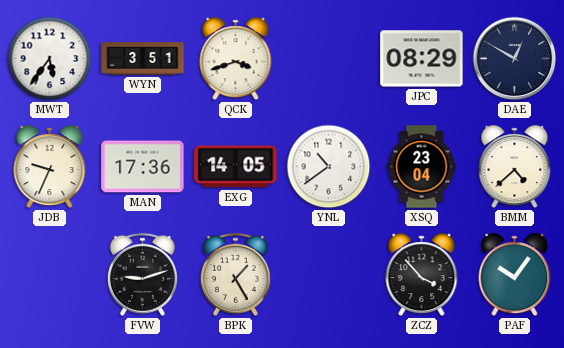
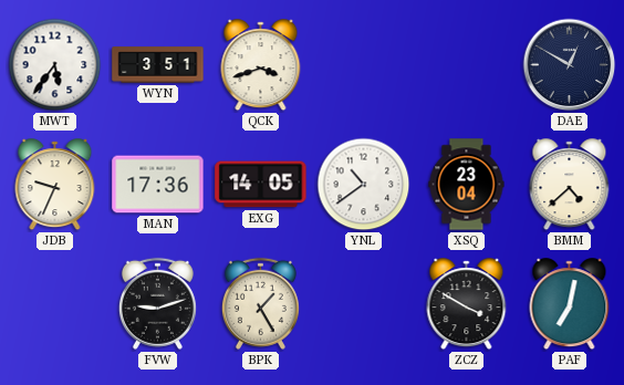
JPC: 08:29 -> none (422, 59)
ZCZ: 3:53 -> 3:50 (467, 304)
PAF: 10:06 -> 7:02 (570, 304)
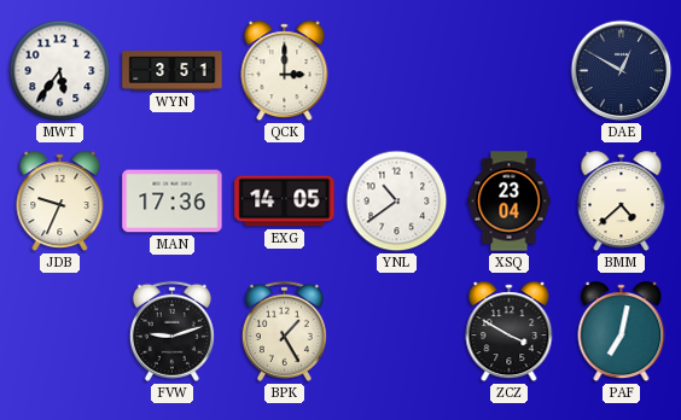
QCK: 3:42 -> 3:00 (285, 71)
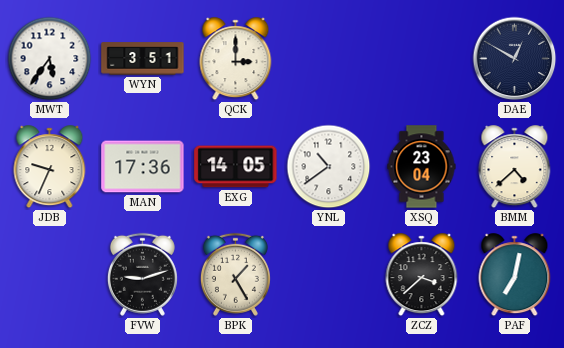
ZCZ: 3:50 -> 3:38 (422, 275)
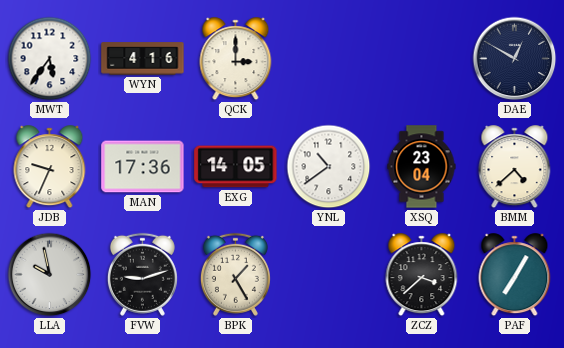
WYN: 3:51 -> 4:16 (143, 59)
LLA: none -> 9:58 (50, 275)
PAF: 7:02 -> 7:05 (515, 275)
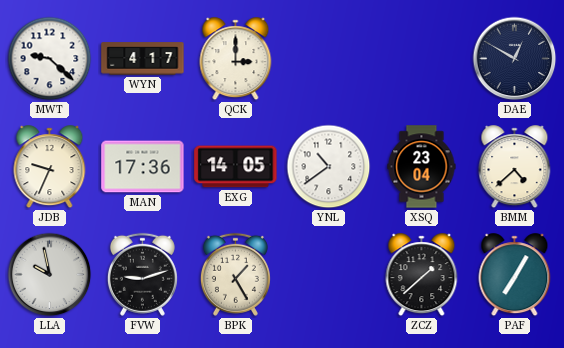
MWT: 5:36 -> 9:22 (50, 59)
WYN: 4:16 -> 4:17 (143, 59)
ZCZ: 3:38 -> 1:38 (422, 275)
